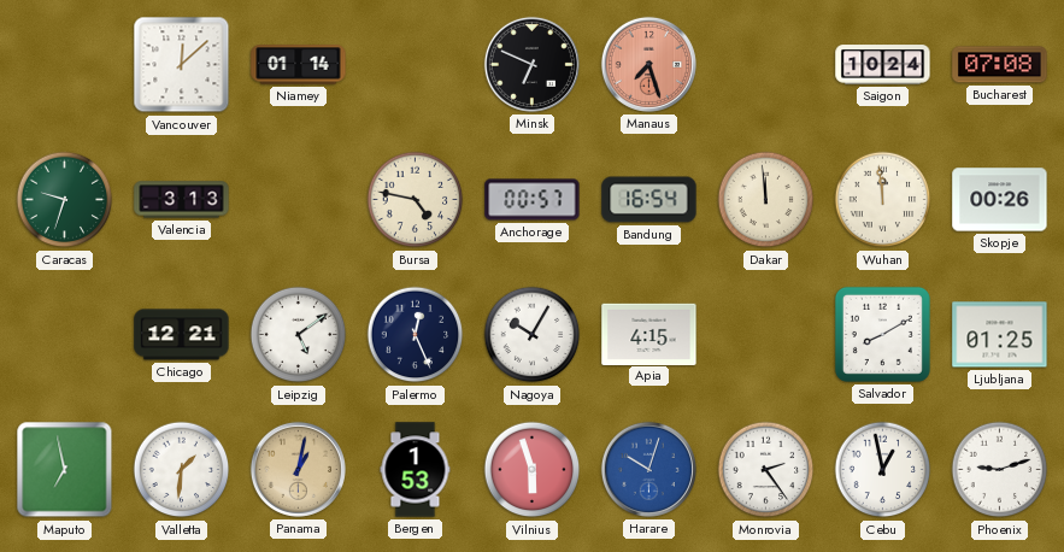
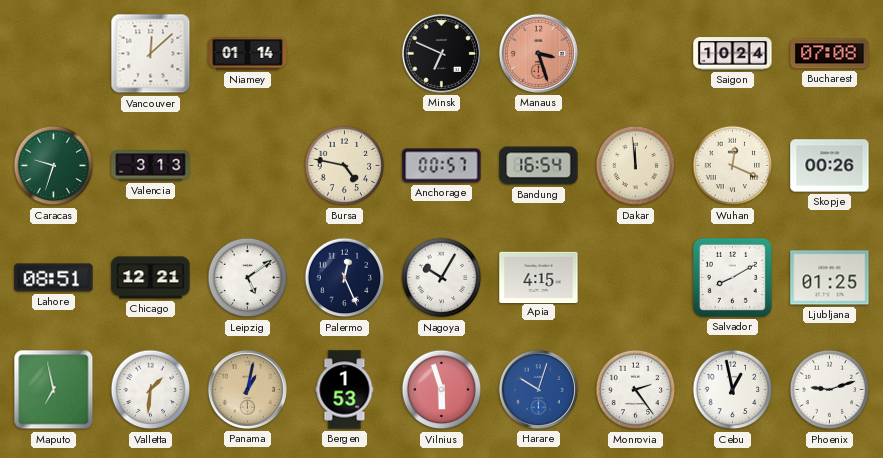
Manaus: 7:27 -> 3:27 (538, 53)
Wuhan: 11:59 -> 12:19 (733, 166)
Lahore: none -> 08:51 (54, 278)
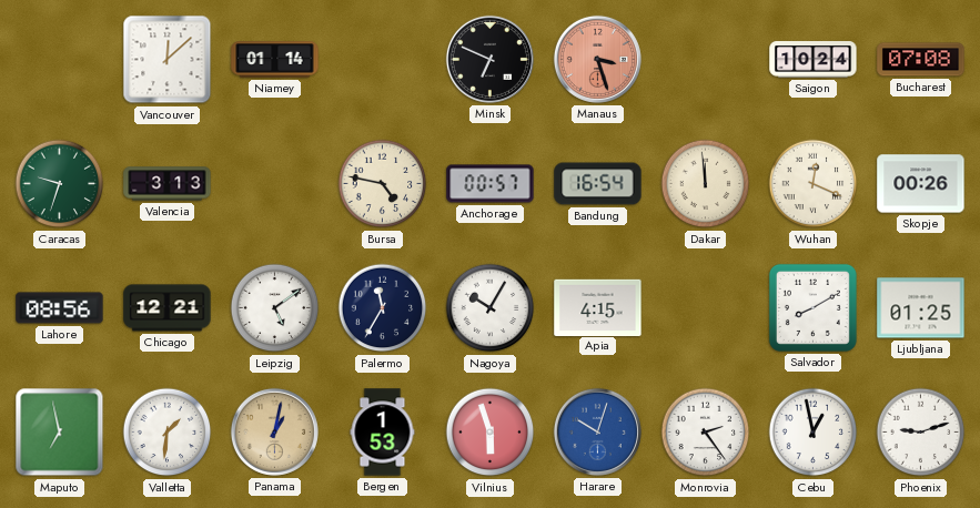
Lahore: 08:51 -> 08:56 (60, 308)
Palermo: 12:26 -> 11:35 (383, 308)
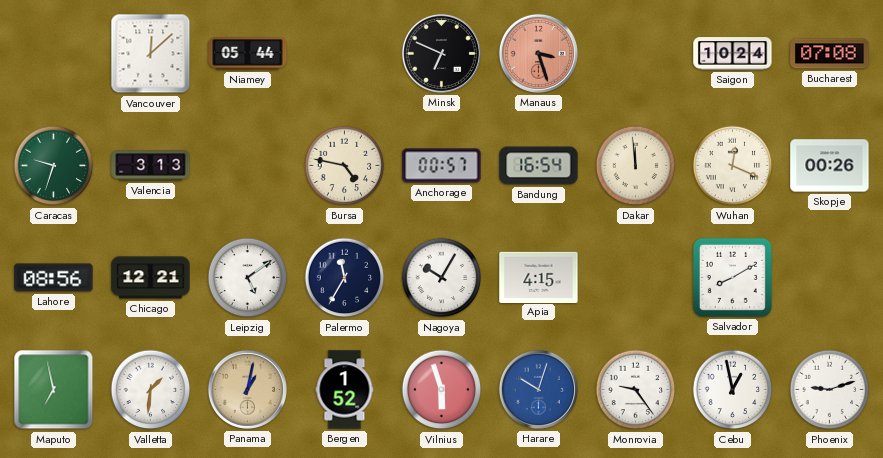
Niamey: 01:14 -> 05:44 (248, 54)
Ljubljana: 01:25 -> none (921, 308)
Bergen: 1:53 -> 1:52 (345, 390)
Monrovia: 2:24 -> 9:24 (636, 390)
